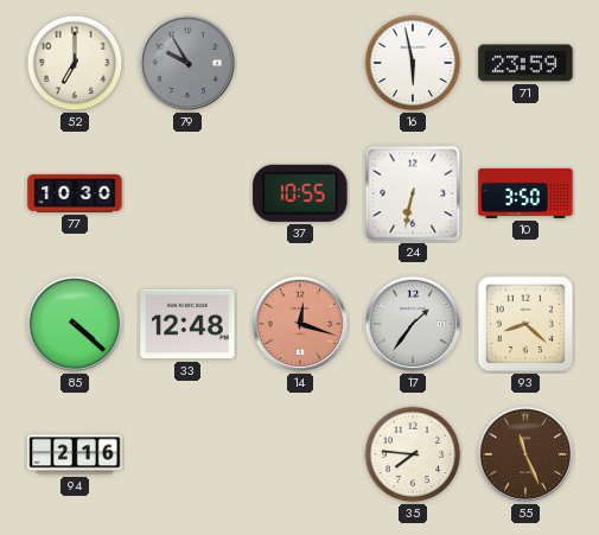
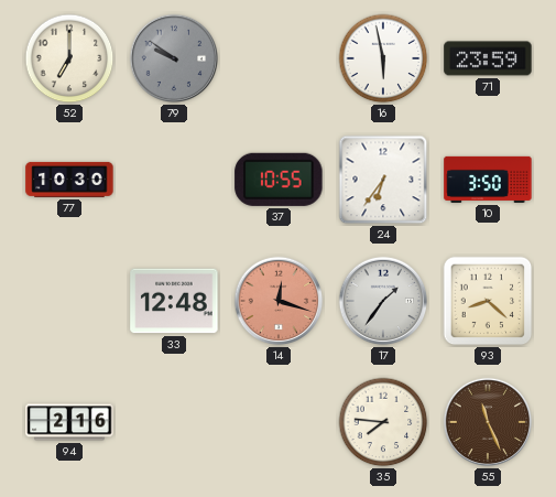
79: 9:55 -> 9:51 (174, 58)
24: 6:32 -> 6:36 (383, 180)
85: 4:22 -> none (75, 324)
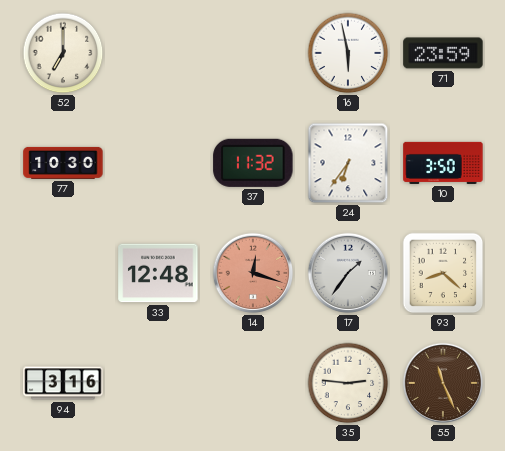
79: 9:51 -> none (174, 58)
37: 10:55 -> 11:32 (253, 163)
94: 2:16 -> 3:16 (63, 383)
35: 7:46 -> 2:46 (348, 383)
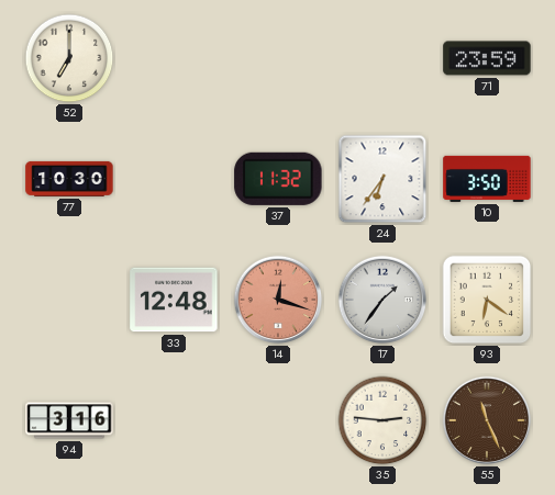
16: 5:58 -> none (348, 53)
93: 8:22 -> 6:21 (487, 300)
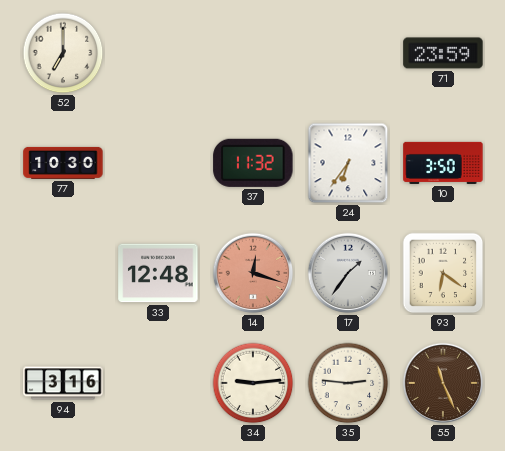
34: none -> 9:14 (253, 383)
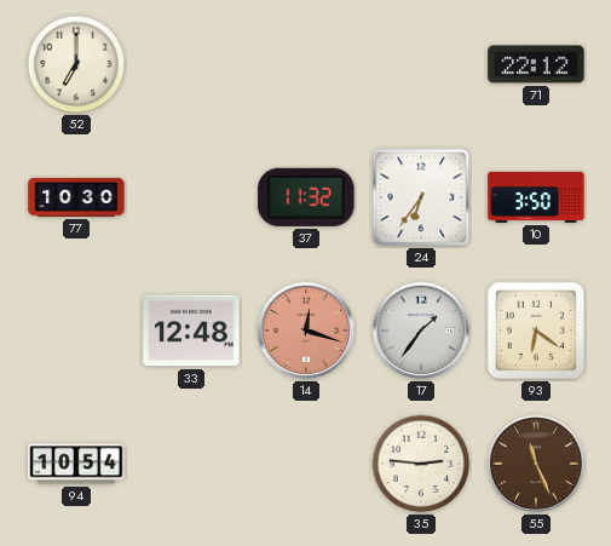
71: 23:59 -> 22:12 (536, 64)
94: 3:16 -> 10:54 (76, 464)
34: 9:14 -> none (253, 383)
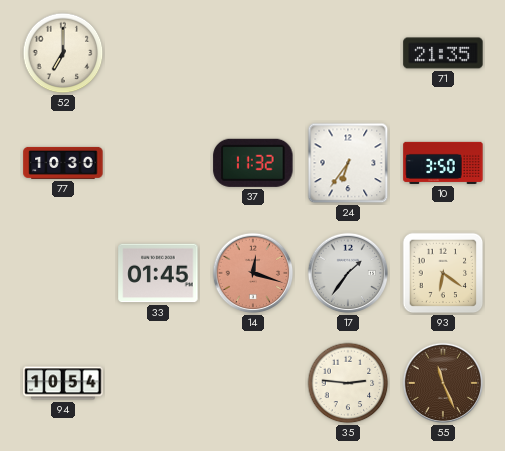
71: 22:12 -> 21:35 (443, 53)
33: 12:48 -> 01:45 (158, 273)
